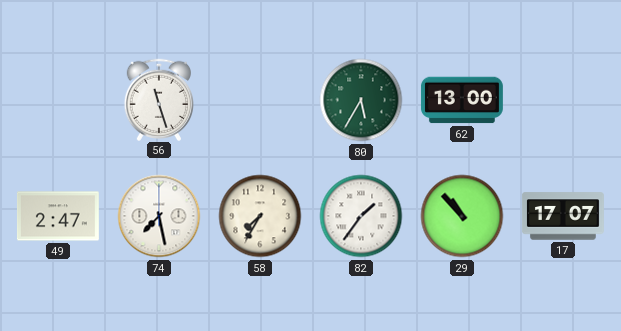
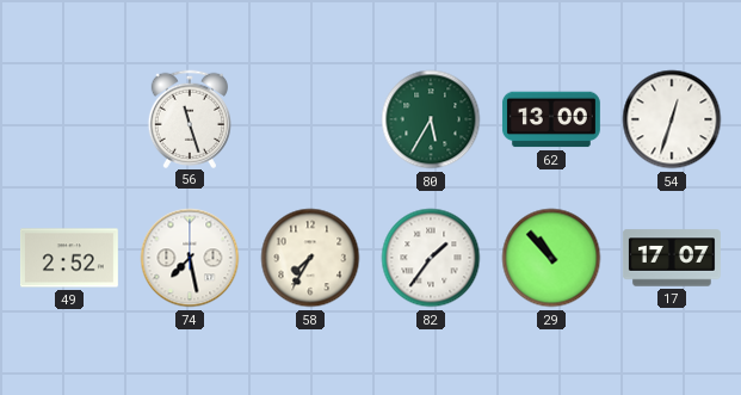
54: none -> 12:33 (672, 119)
49: 2:47 -> 2:52 (69, 258)
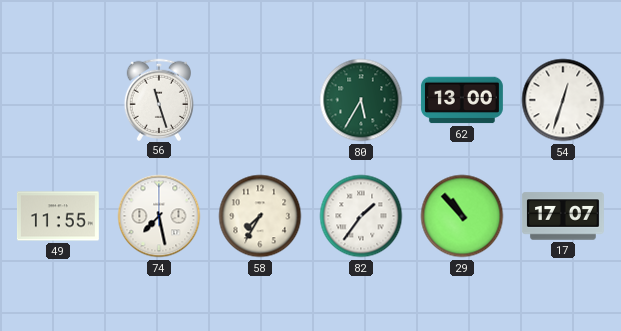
49: 2:52 -> 11:55 (58, 216)
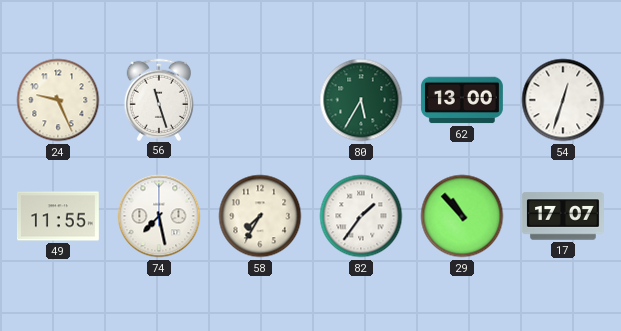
24: none -> 9:26 (58, 100)
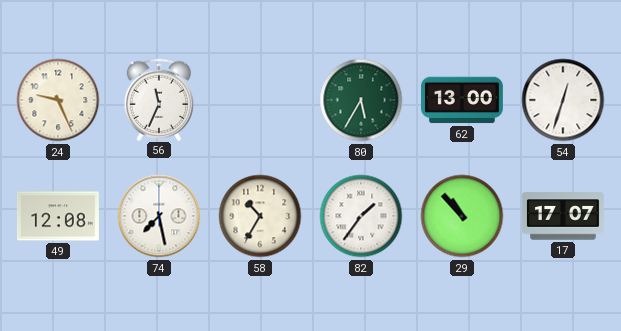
56: 11:27 -> 11:34 (158, 99)
49: 11:55 -> 12:08 (58, 216)
58: 7:35 -> 10:35 (260, 216)
